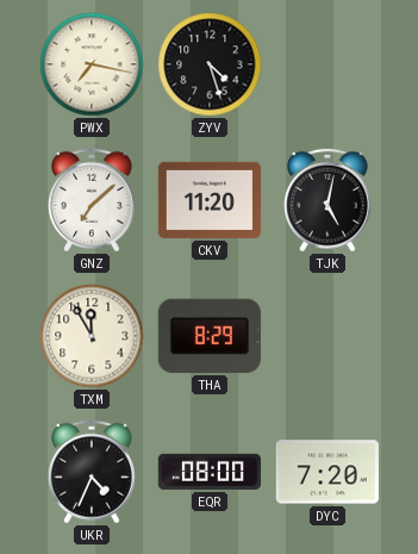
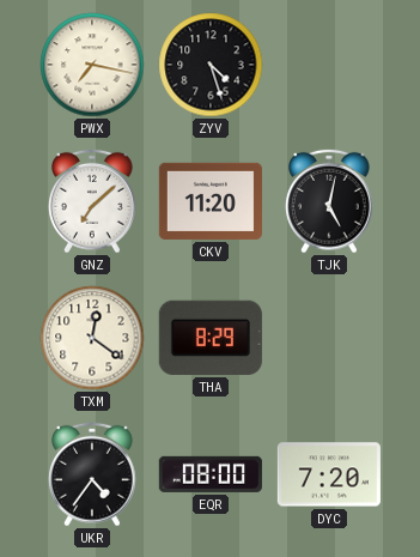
TXM: 11:55 -> 12:21 (92, 338)
UKR: 4:34 -> 4:36 (93, 474)
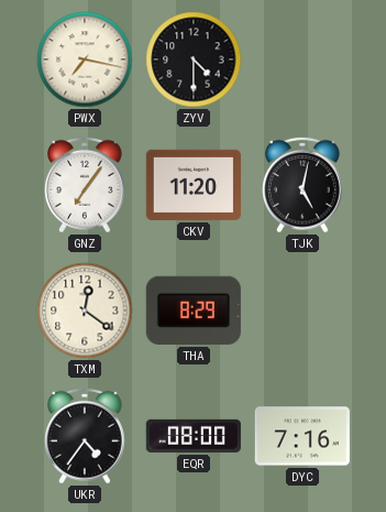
ZYV: 4:27 -> 4:30 (194, 59)
GNZ: 7:08 -> 7:06 (86, 185)
DYC: 7:20 -> 7:16 (302, 436)
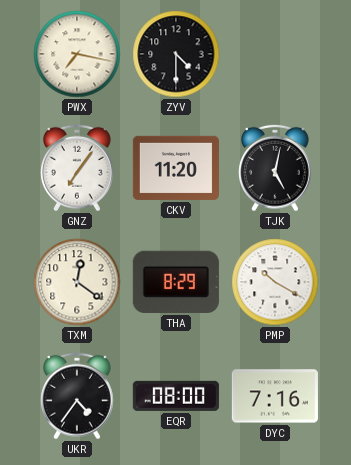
PMP: none -> 10:20 (275, 282)
